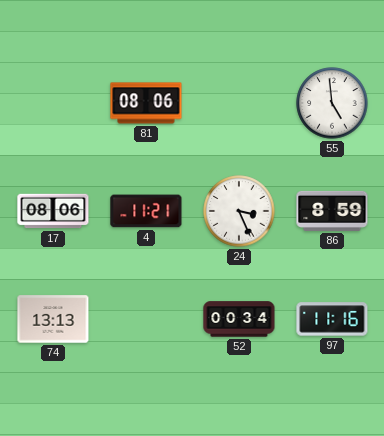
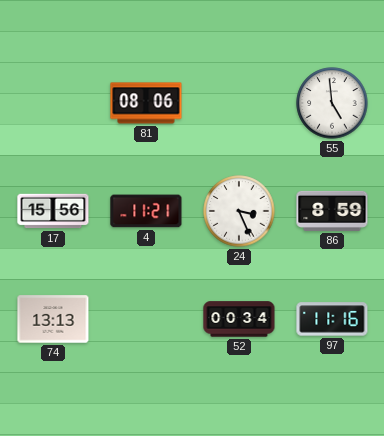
17: 08:06 -> 15:56 (53, 211)
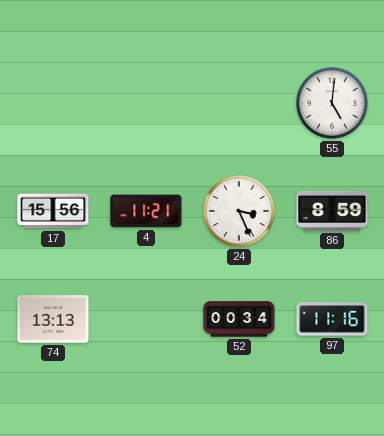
81: 08:06 -> none (146, 103)
55: 4:59 -> 5:01 (332, 103)
